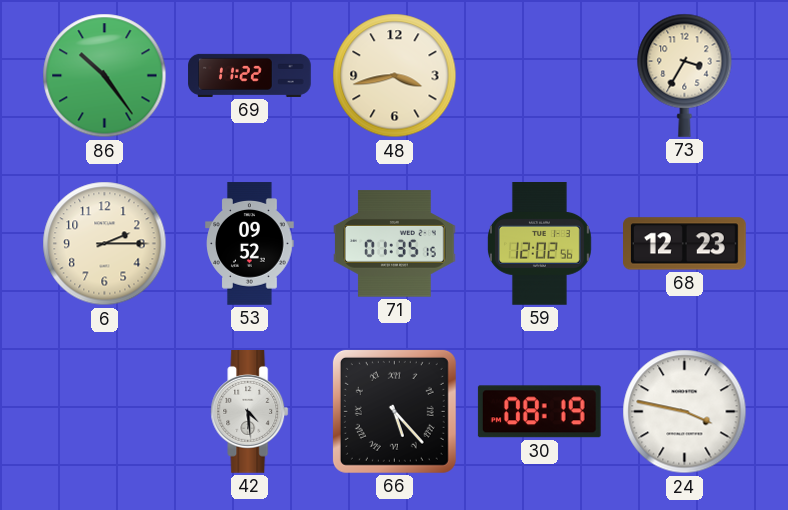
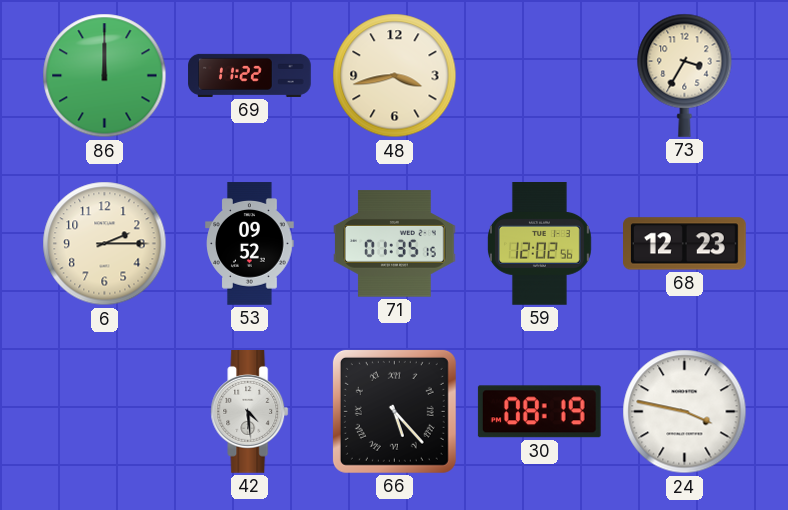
86: 10:24 -> 12:00 (105, 76)
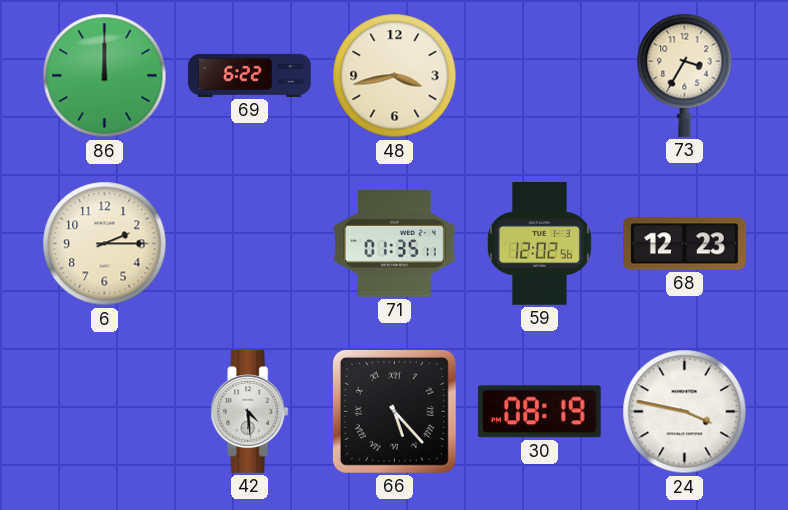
69: 11:22 -> 6:22 (250, 75)
53: 09:52 -> none (250, 244)
71: 01:35:15 -> 01:35:11 (395, 244)
